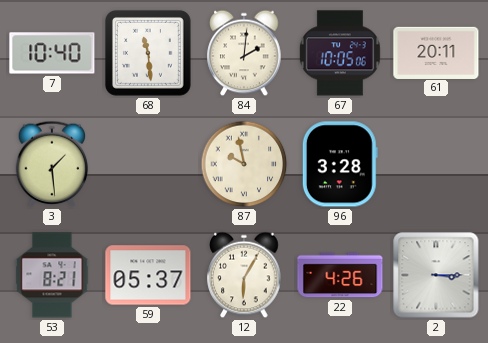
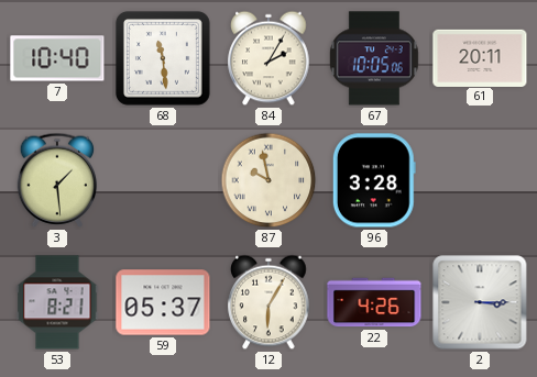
84: 2:01 -> 2:05 (268, 58)
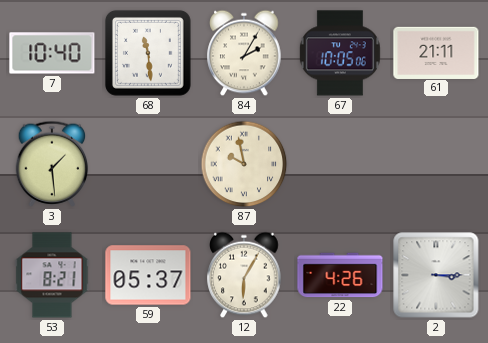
61: 20:11 -> 21:11 (436, 52)
96: 3:28 -> none (374, 180)
